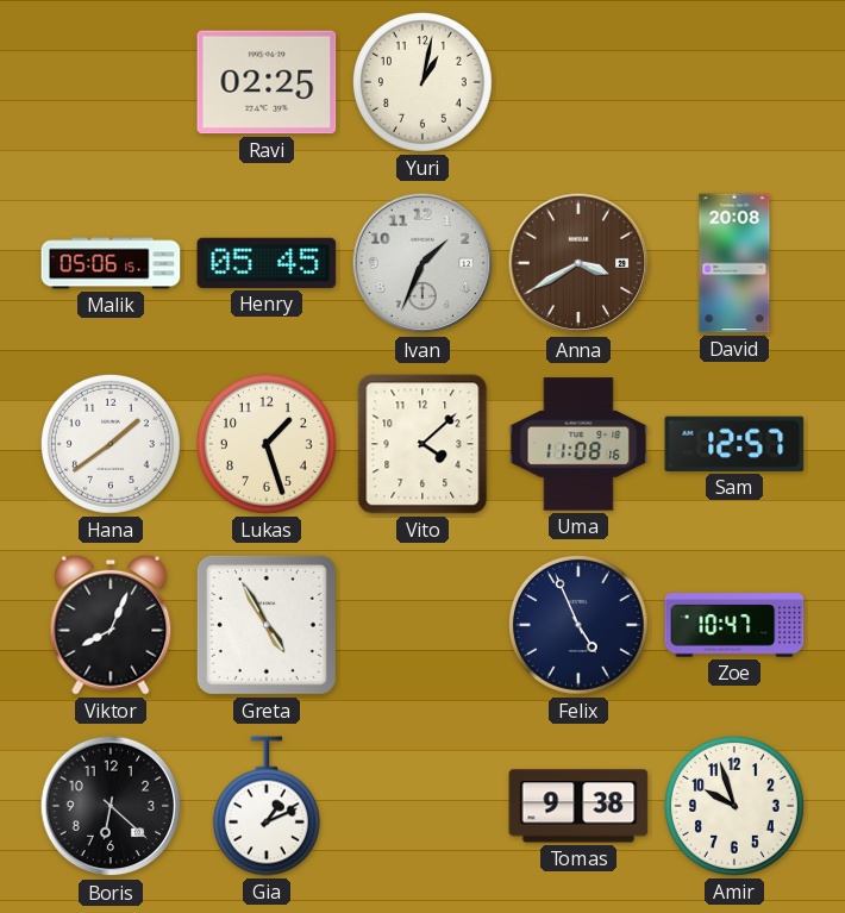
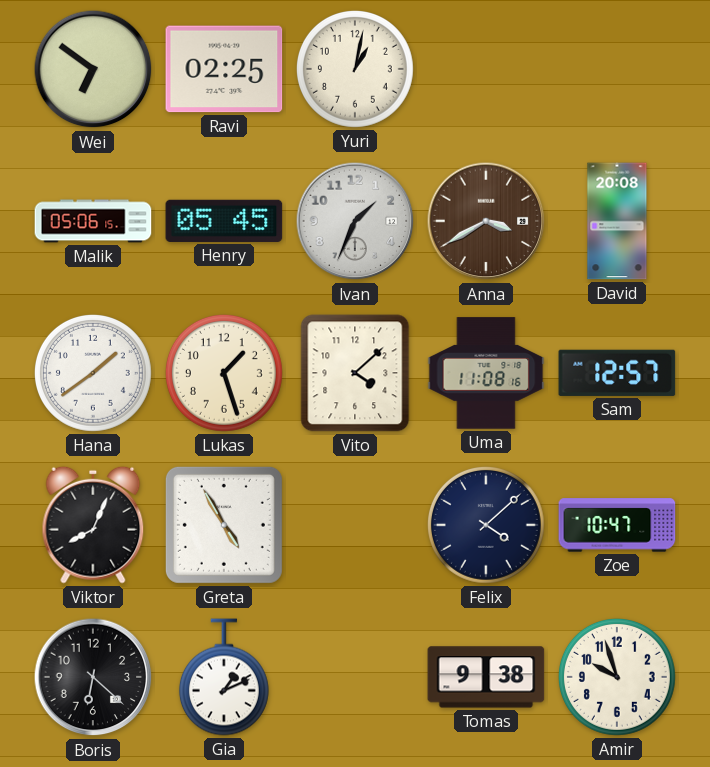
Wei: none -> 6:51 (93, 69)
Felix: 4:56 -> 4:08 (486, 525)
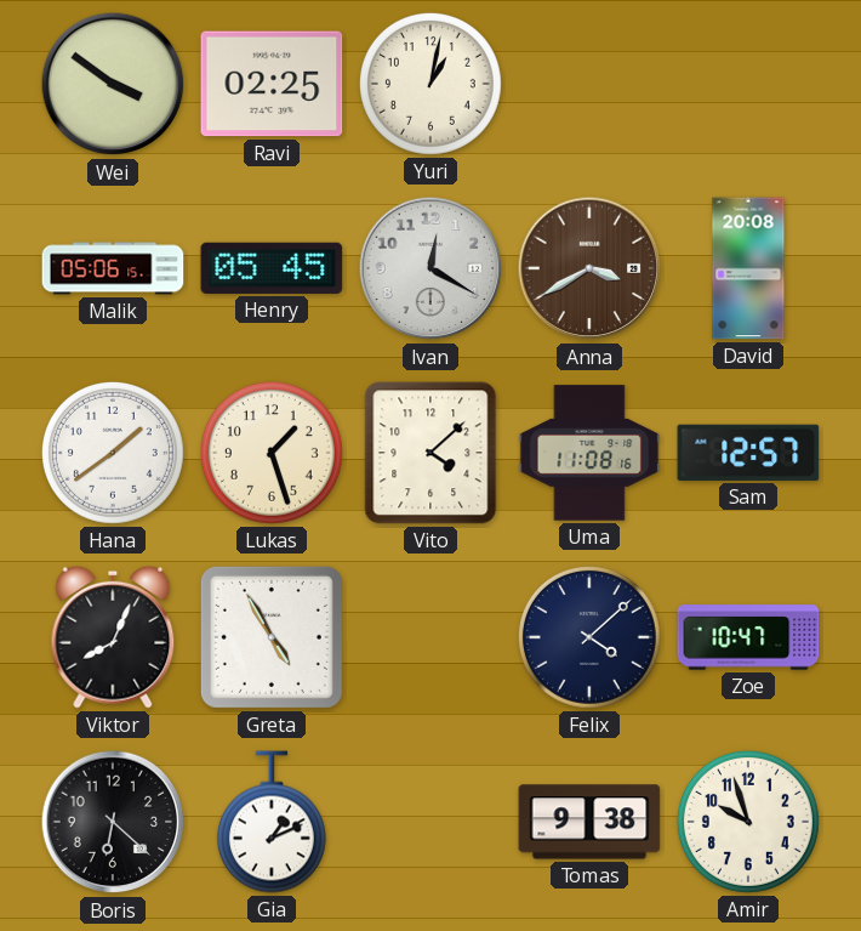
Wei: 6:51 -> 3:51 (113, 84)
Ivan: 1:34 -> 12:20 (430, 268)
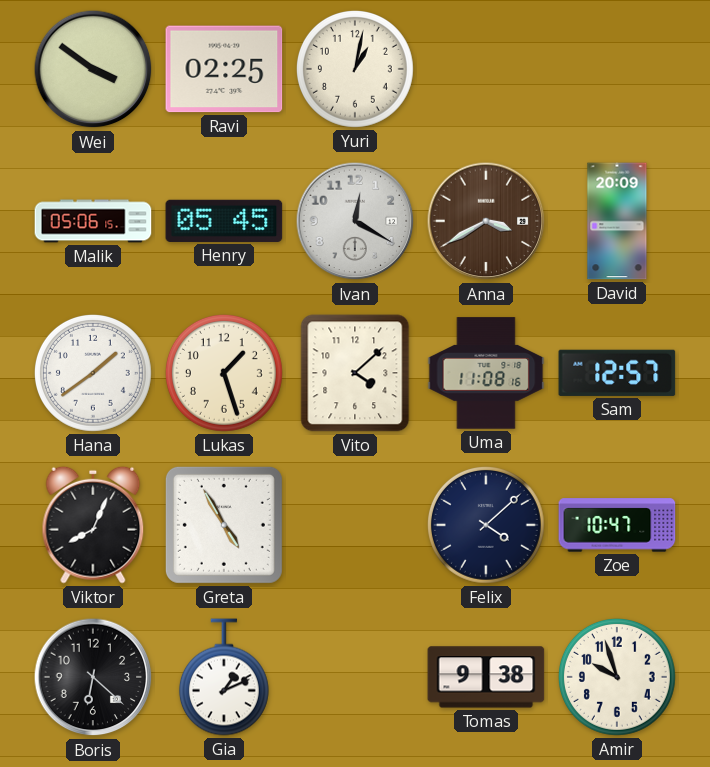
David: 20:08 -> 20:09 (617, 221)
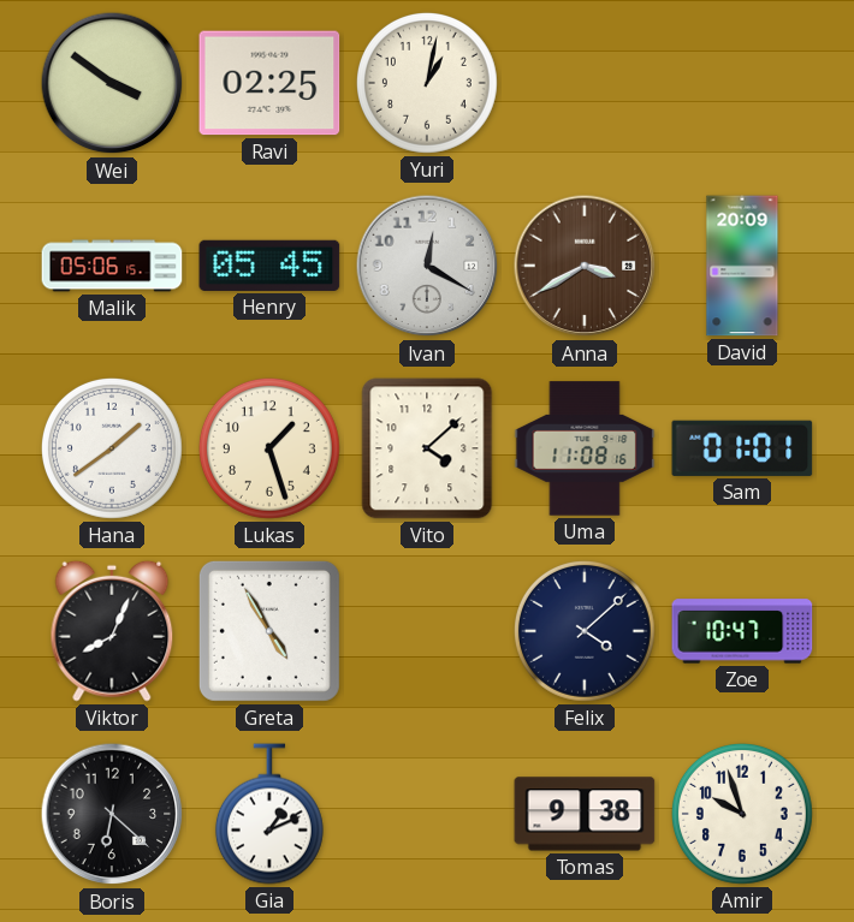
Sam: 12:57 -> 01:01 (742, 448)
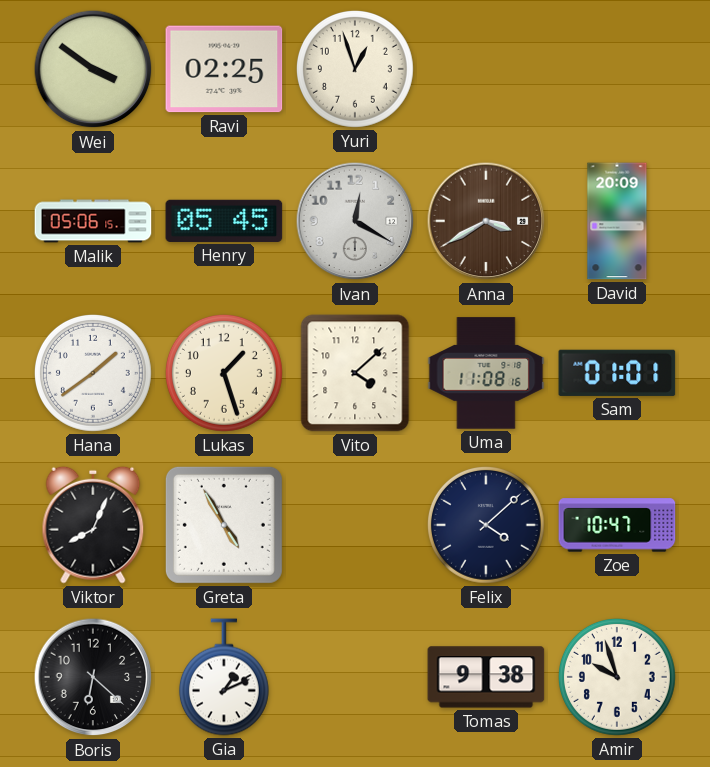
Yuri: 1:02 -> 12:57 (355, 69)
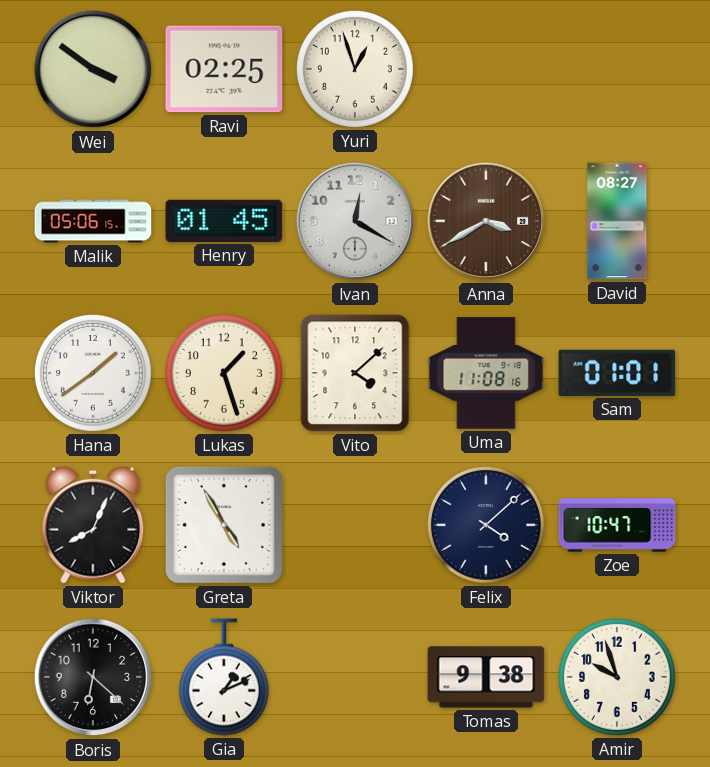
Henry: 05:45 -> 01:45 (224, 221)
David: 20:09 -> 08:27 (617, 221)
